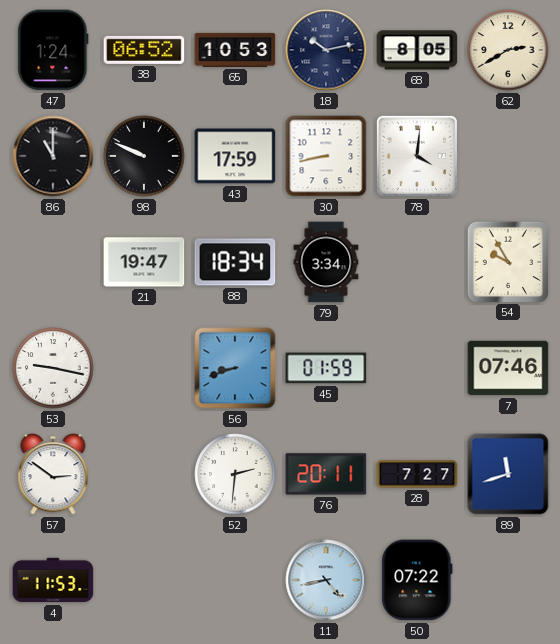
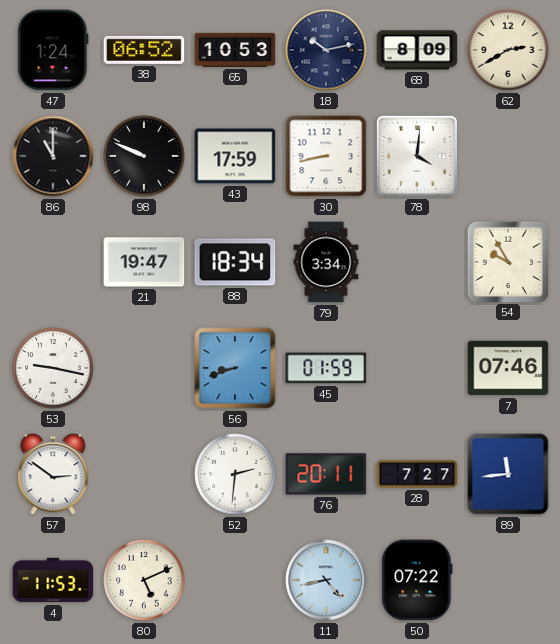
68: 8:05 -> 8:09 (417, 50)
89: 11:42 -> 11:44 (508, 474)
80: none -> 5:11 (144, 580)
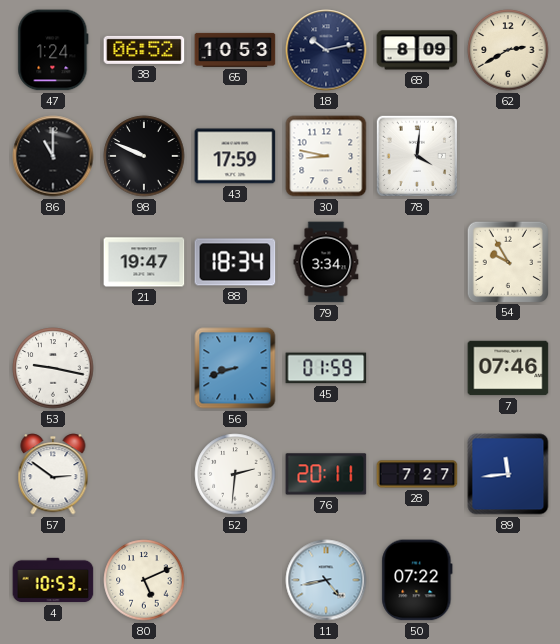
30: 8:43 -> 8:47 (326, 156)
4: 11:53 -> 10:53 (53, 580)
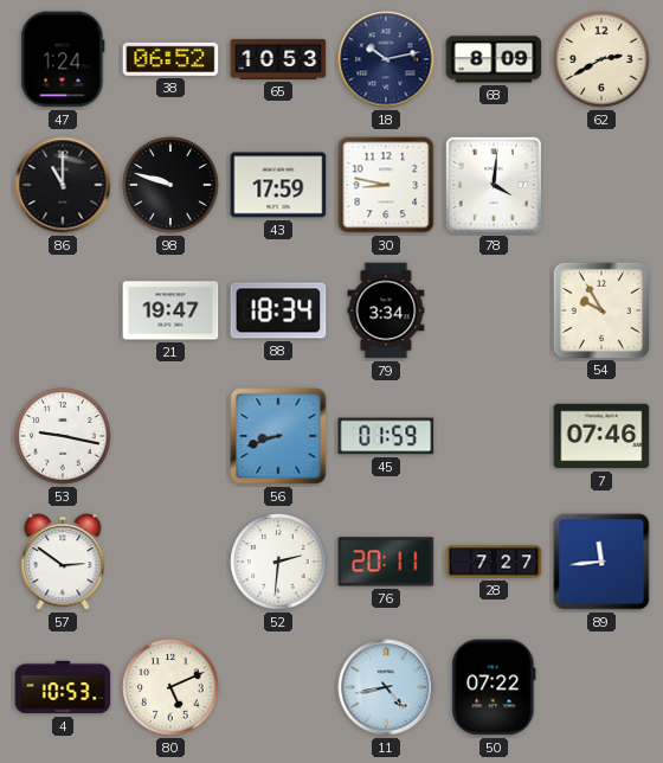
98: 9:49 -> 9:48 (170, 185)
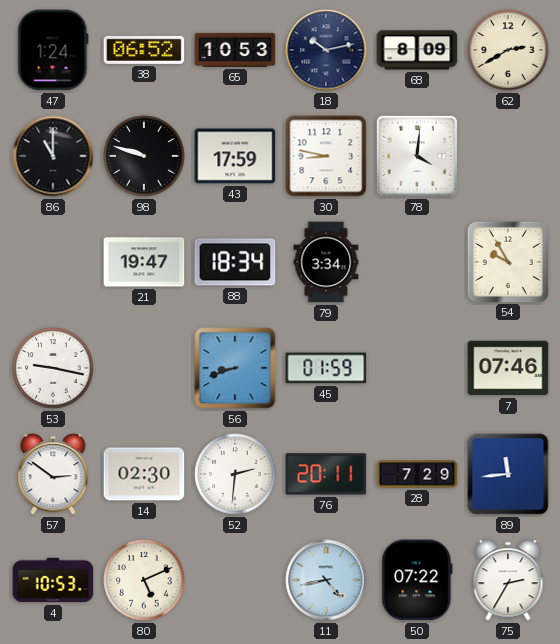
14: none -> 02:30 (144, 474)
28: 7:27 -> 7:29 (417, 474)
75: none -> 2:35 (508, 580)
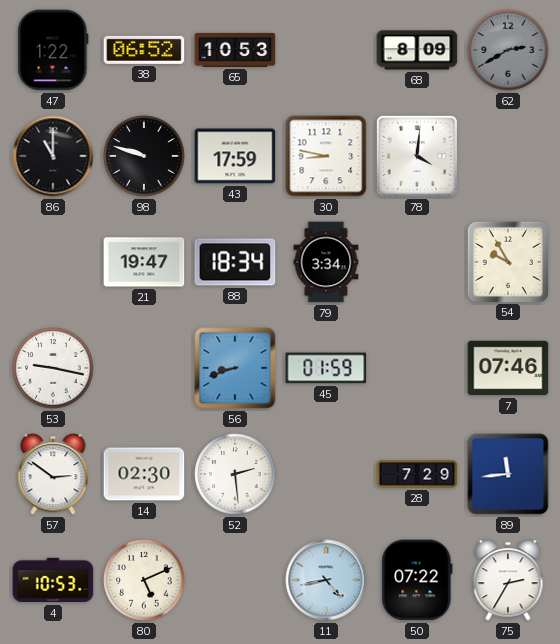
47: 1:24 -> 1:22 (53, 50)
18: 10:13 -> none (326, 50)
62 dial: cream -> grey (508, 50)
52: 2:31 -> 2:29 (235, 474)
76: 20:11 -> none (326, 474)
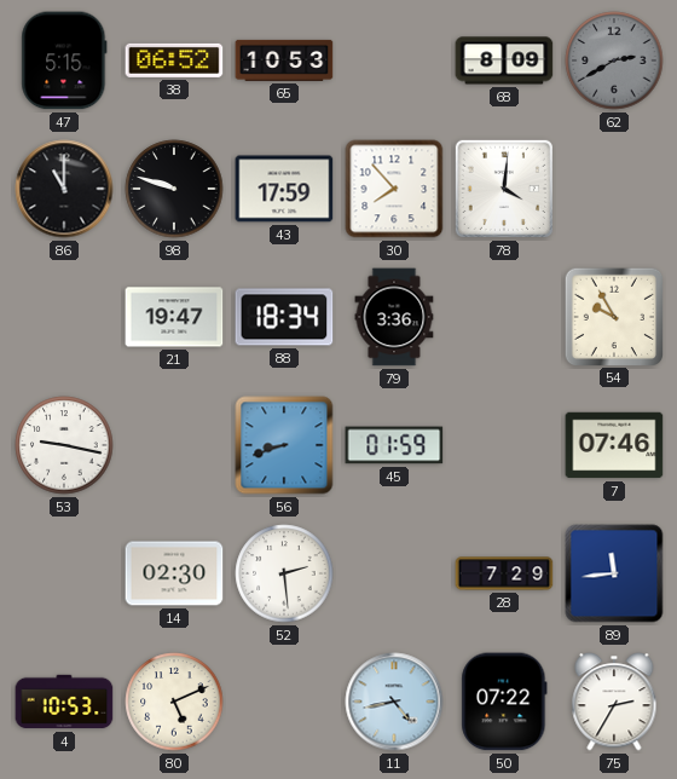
47: 1:22 -> 5:15 (64, 60)
30: 8:47 -> 7:53 (394, 189)
79: 3:34 -> 3:36 (394, 317)
57: 2:51 -> none (53, 474)
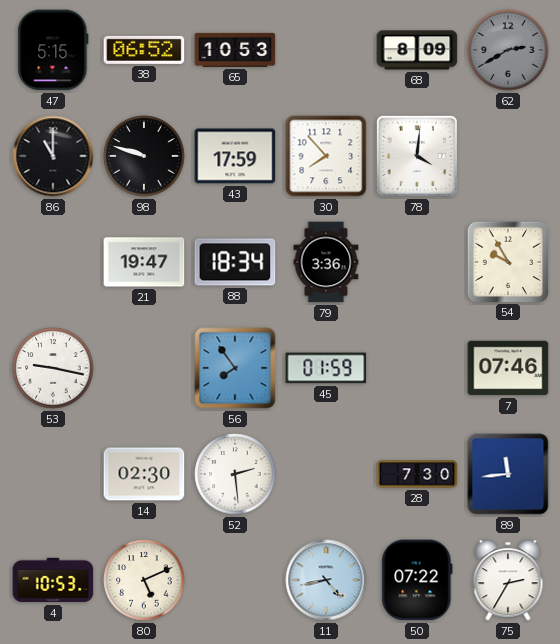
56: 8:42 -> 7:54 (235, 368)
28: 7:29 -> 7:30 (417, 474)
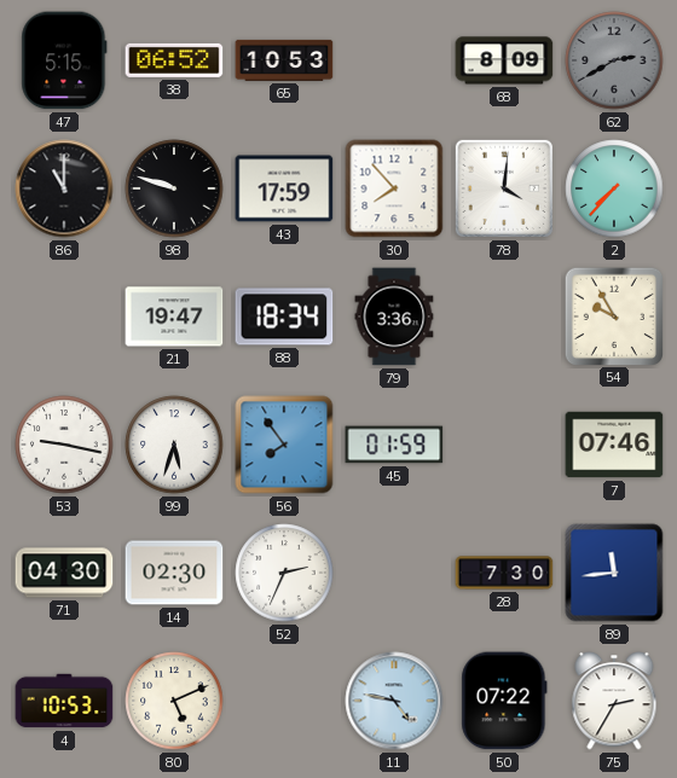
2: none -> 7:37 (614, 188)
99: none -> 5:33 (174, 445)
71: none -> 04:30 (64, 573)
52: 2:29 -> 2:34 (284, 573)
11: 4:43 -> 4:47 (394, 701)
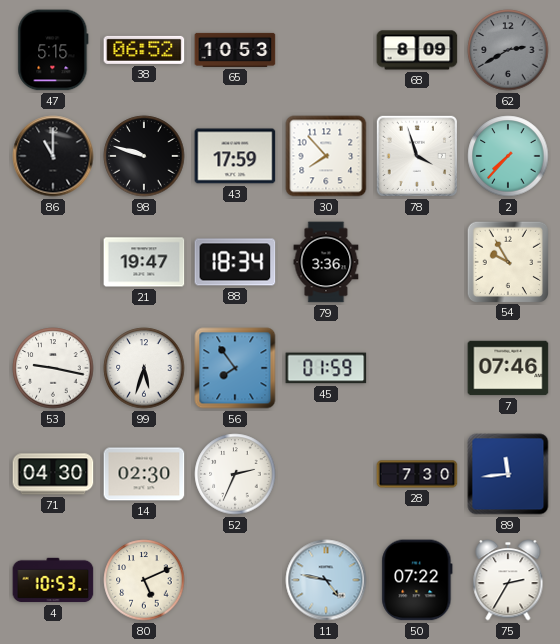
78: 4:01 -> 3:57 (417, 156)
